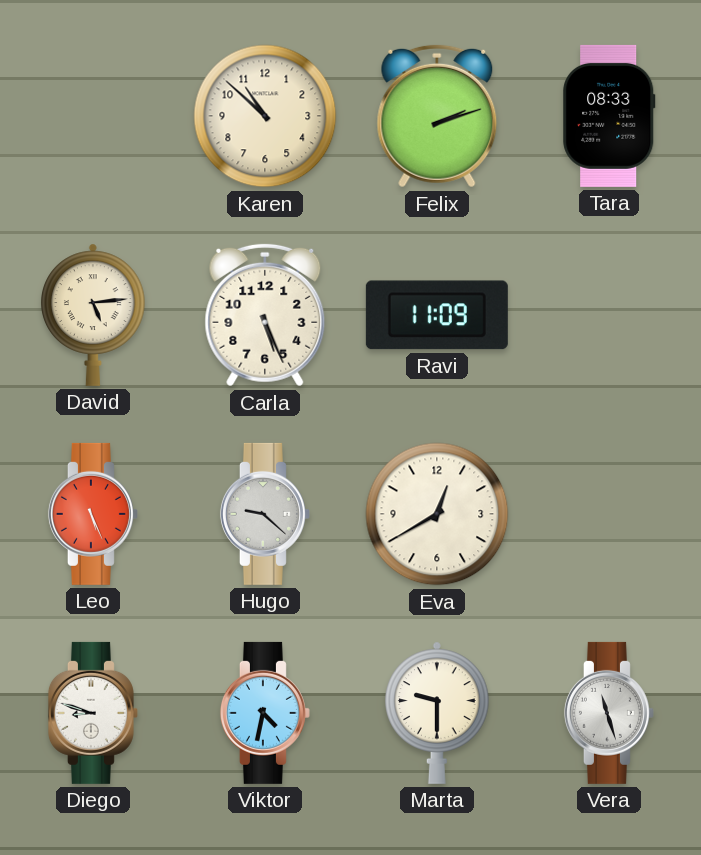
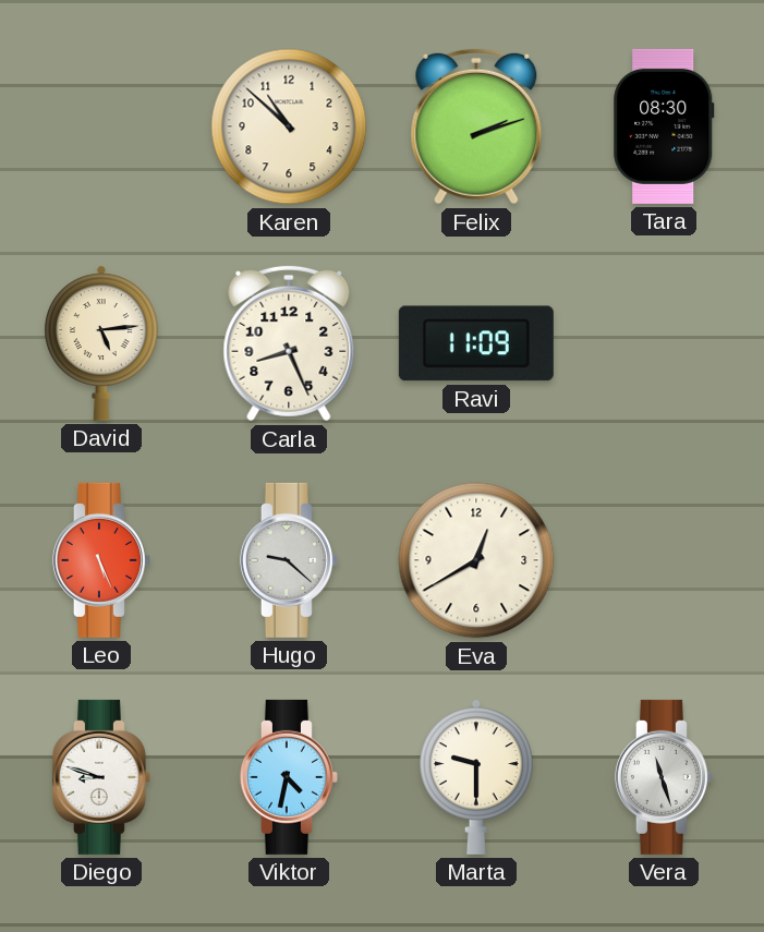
Tara: 08:33 -> 08:30 (664, 126)
Carla: 5:26 -> 8:26 (289, 343)
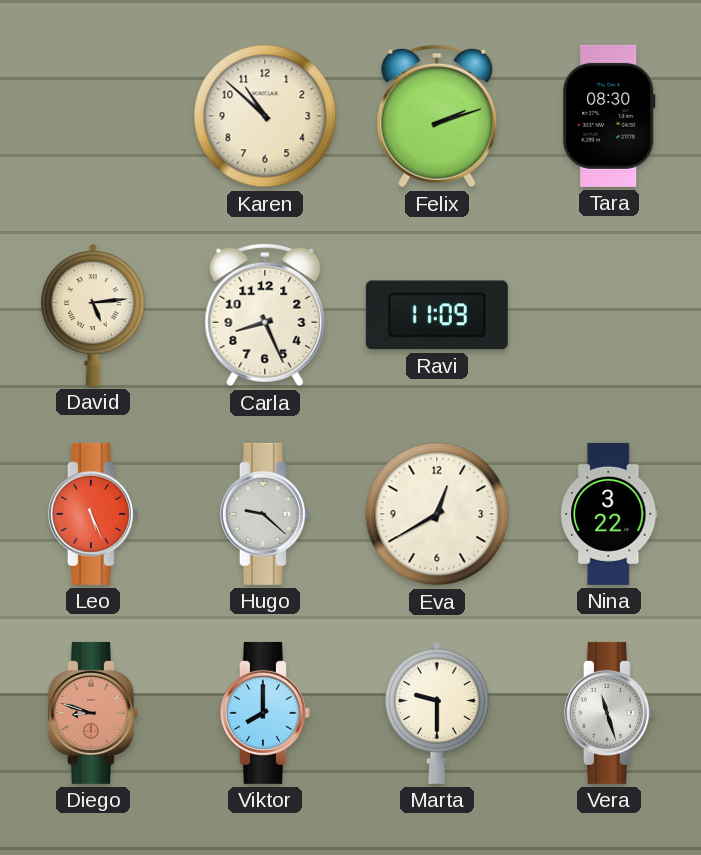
Nina: none -> 3:22 (609, 514)
Diego dial: white -> salmon (93, 713)
Viktor: 4:32 -> 8:00 (265, 713)
